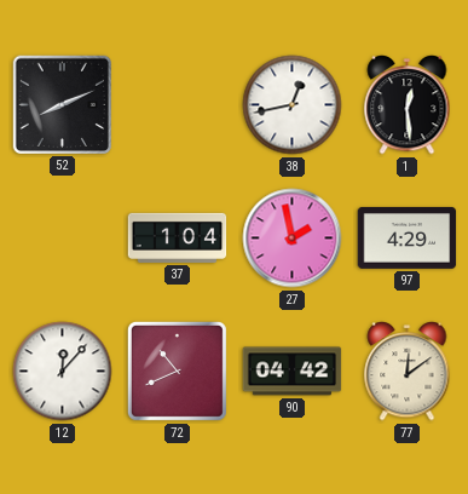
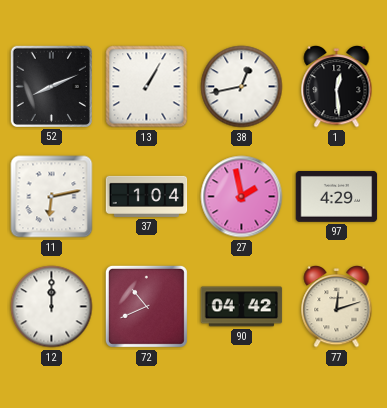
13: none -> 1:05 (147, 87)
11: none -> 6:13 (52, 197)
12: 12:07 -> 12:00 (52, 307)
77: 12:09 -> 12:12 (337, 307)
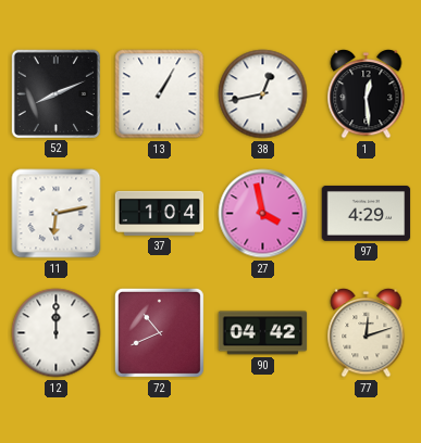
27: 1:58 -> 3:58 (263, 214)
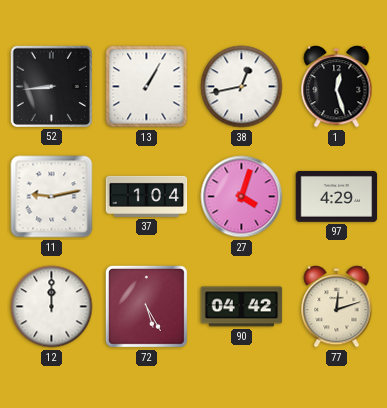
52: 8:11 -> 8:44 (51, 86)
1: 12:29 -> 12:27 (337, 87)
11: 6:13 -> 9:13 (52, 197)
27: 3:58 -> 4:03 (242, 197)
72: 10:41 -> 5:25 (146, 306)
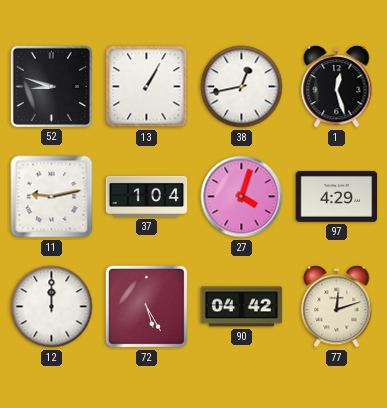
52: 8:44 -> 8:48 (51, 86)
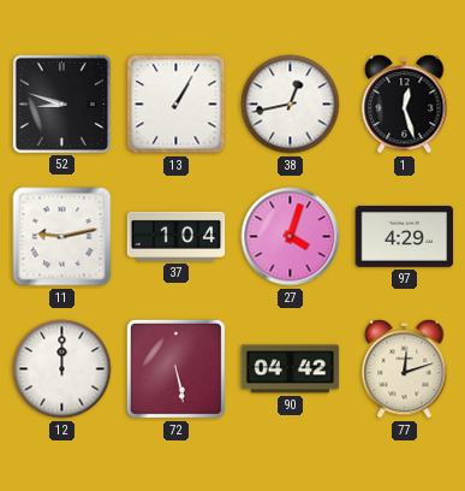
72: 5:25 -> 5:28 (175, 368)
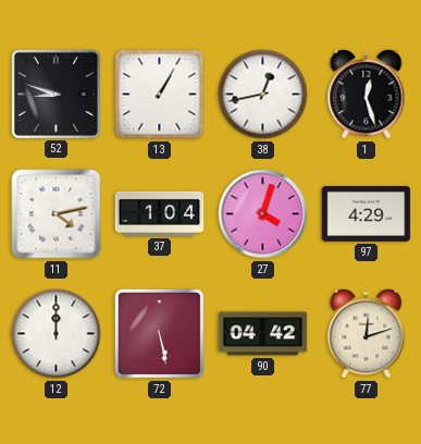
11: 9:13 -> 4:13 (57, 214)
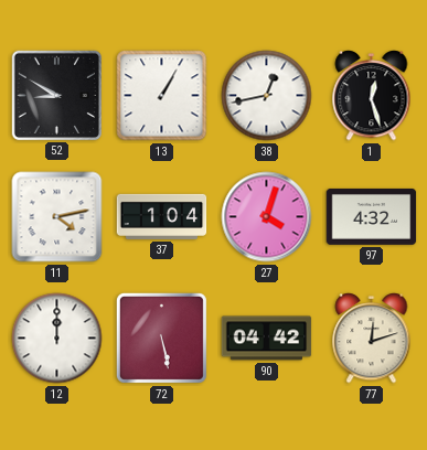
52: 8:48 -> 8:50 (56, 95)
97: 4:29 -> 4:32 (372, 216)
